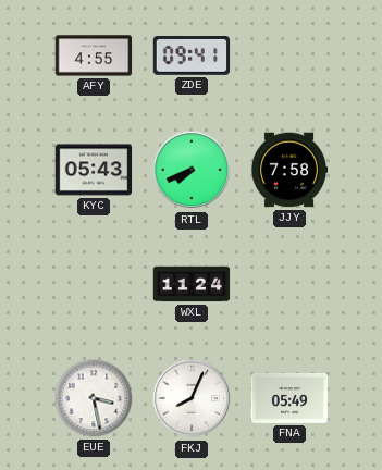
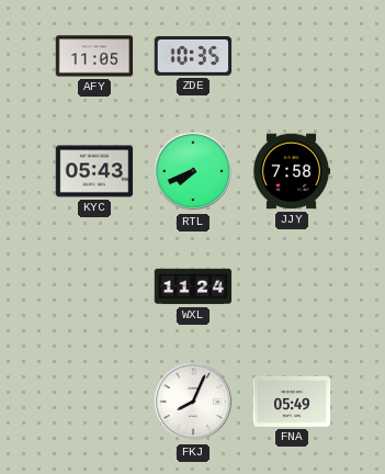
AFY: 4:55 -> 11:05 (94, 56)
ZDE: 09:41 -> 10:35 (193, 57)
EUE: 3:28 -> none (94, 398)
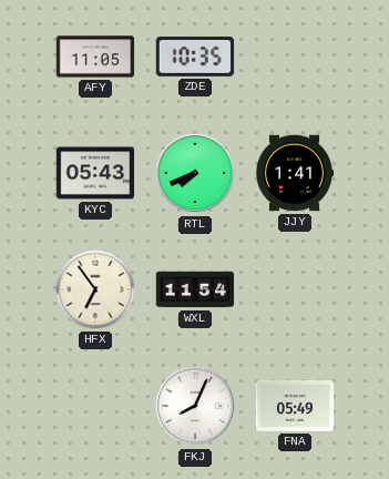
JJY: 7:58 -> 1:41 (295, 173)
HFX: none -> 6:54 (95, 289)
WXL: 11:24 -> 11:54 (195, 289)
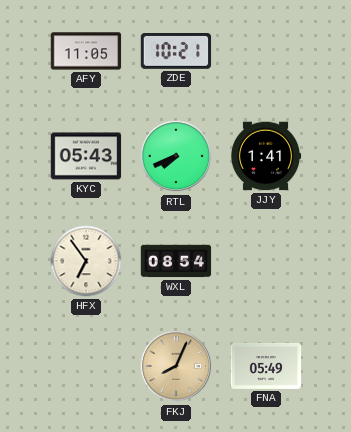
ZDE: 10:35 -> 10:21 (176, 52)
WXL: 11:54 -> 08:54 (176, 261)
FKJ dial: white -> champagne (176, 366)
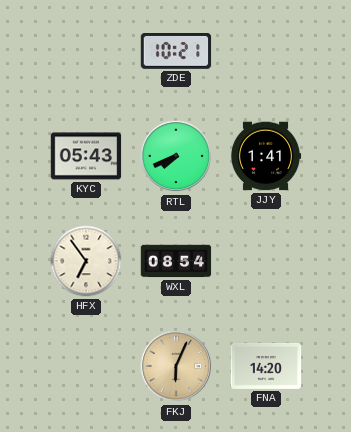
AFY: 11:05 -> none (86, 51)
FKJ: 8:04 -> 6:04 (176, 366)
FNA: 05:49 -> 14:20 (266, 366)
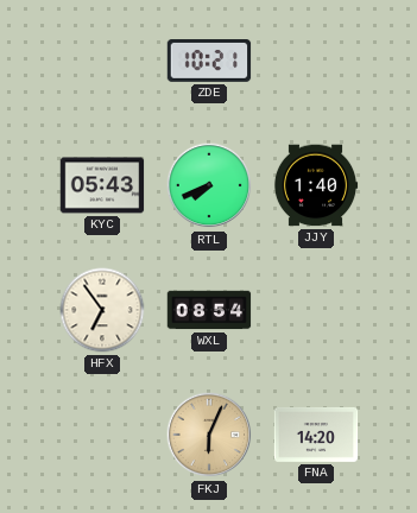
JJY: 1:41 -> 1:40 (316, 185)
